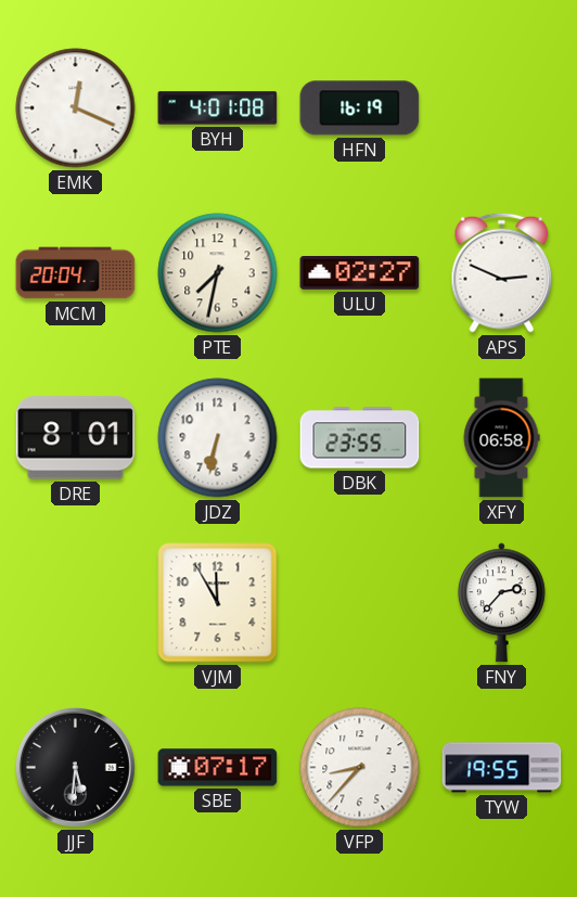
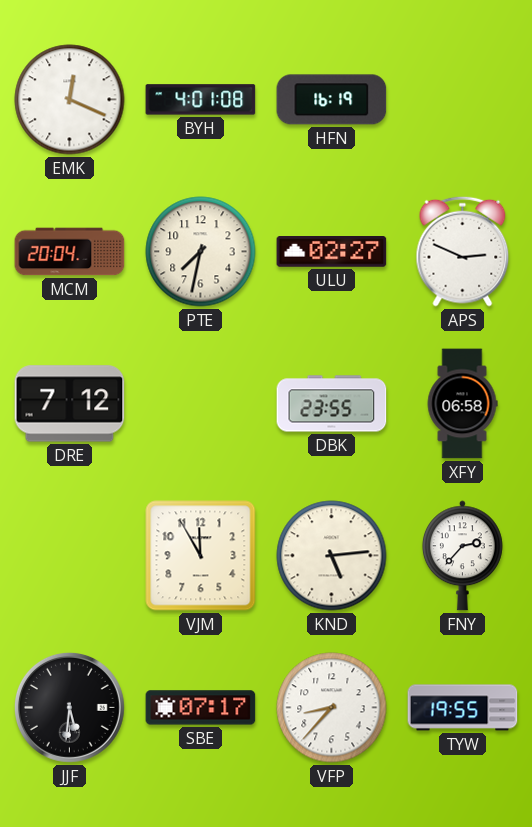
DRE: 8:01 -> 7:12 (70, 404)
JDZ: 6:32 -> none (218, 438)
KND: none -> 5:14 (332, 556)
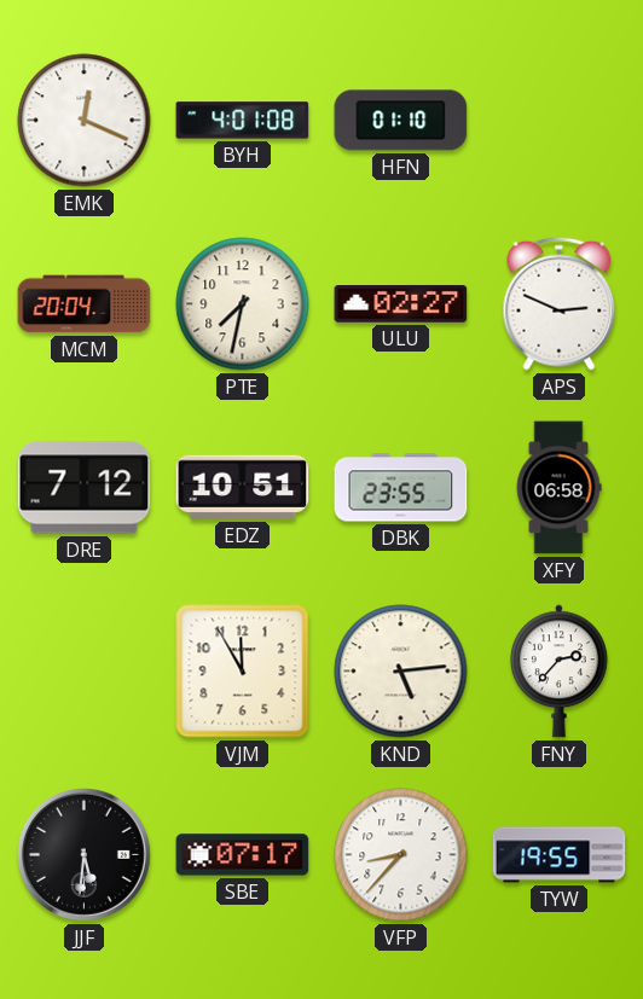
HFN: 16:19 -> 01:10 (401, 121)
EDZ: none -> 10:51 (243, 487)
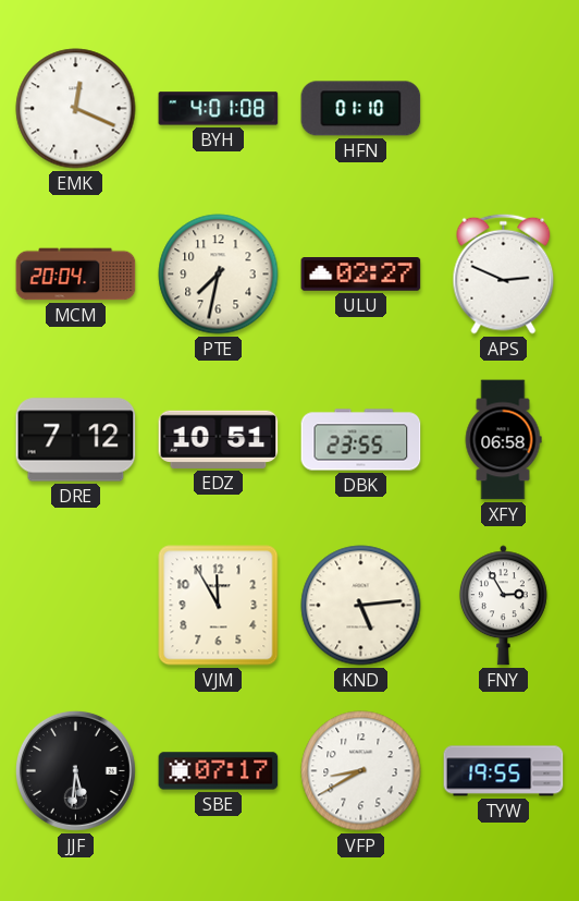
FNY: 2:37 -> 2:55 (503, 606)
VFP: 8:37 -> 8:40 (361, 771)
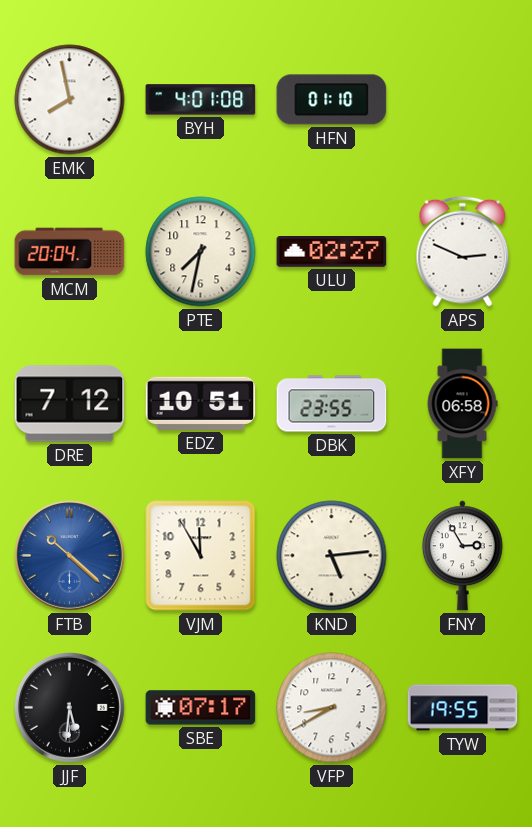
EMK: 12:19 -> 7:58 (70, 100)
FTB: none -> 10:22 (69, 555)
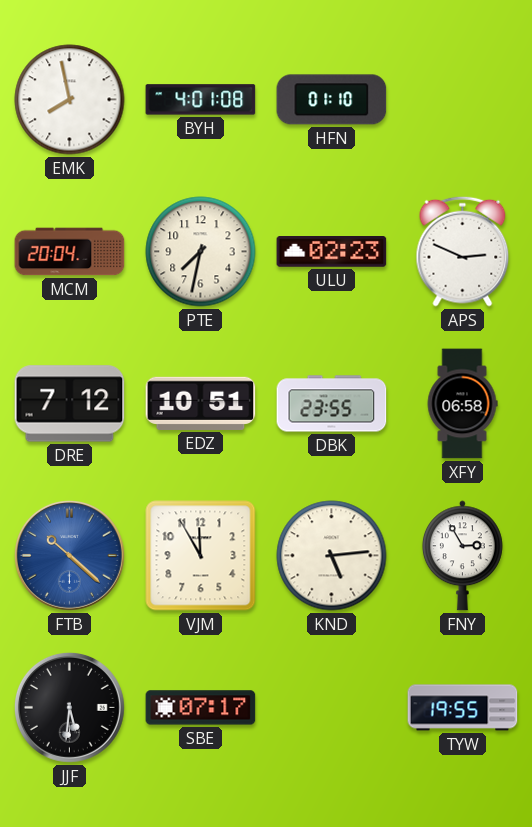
ULU: 02:27 -> 02:23 (332, 252)
VFP: 8:40 -> none (332, 708)
